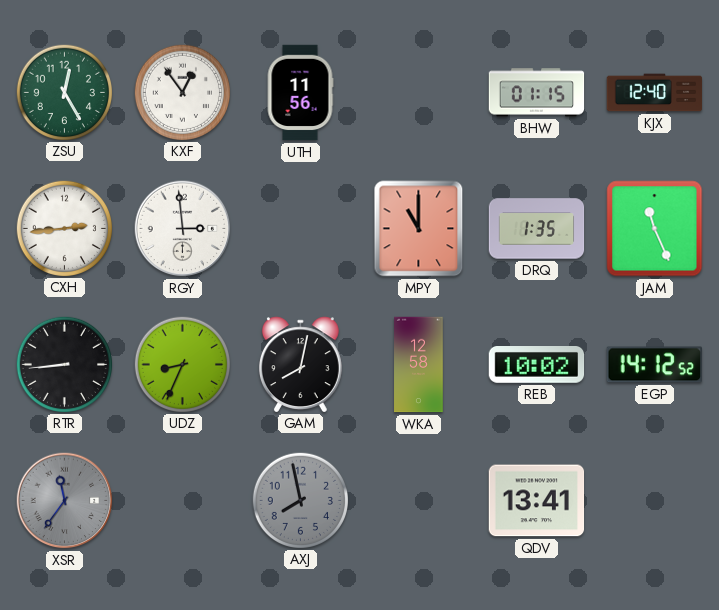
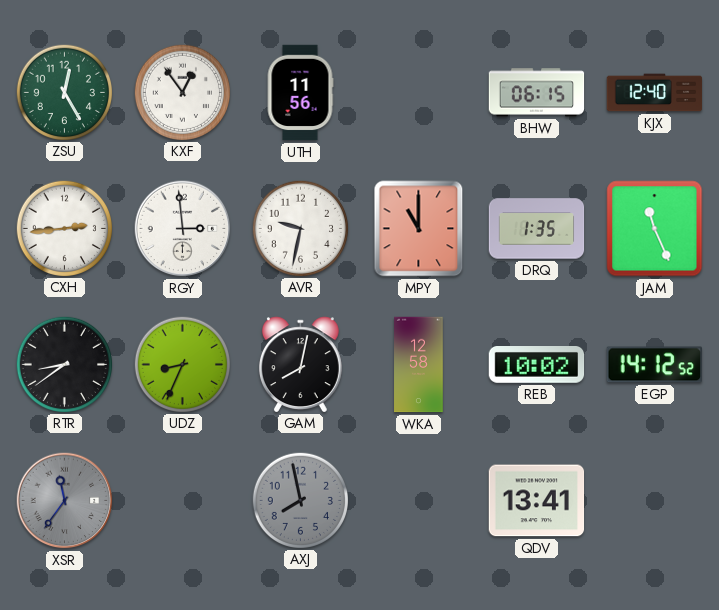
BHW: 01:15 -> 06:15 (537, 93)
AVR: none -> 9:32 (300, 228)
RTR: 8:44 -> 8:39 (64, 364)
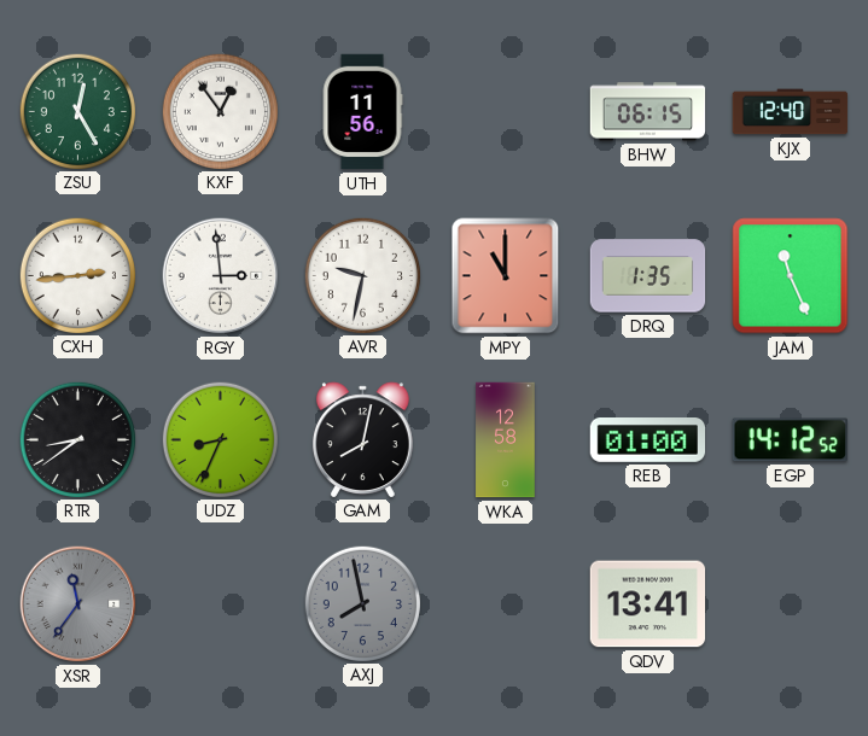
REB: 10:02 -> 01:00 (648, 440)
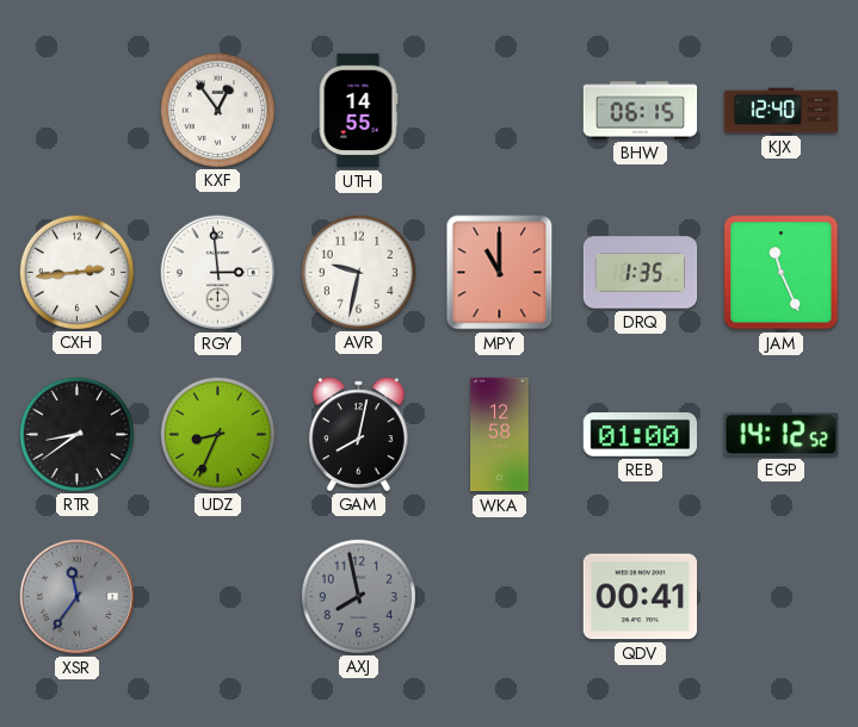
ZSU: 12:25 -> none (77, 111)
UTH: 11:56 -> 14:55 (358, 111)
QDV: 13:41 -> 00:41 (641, 597)
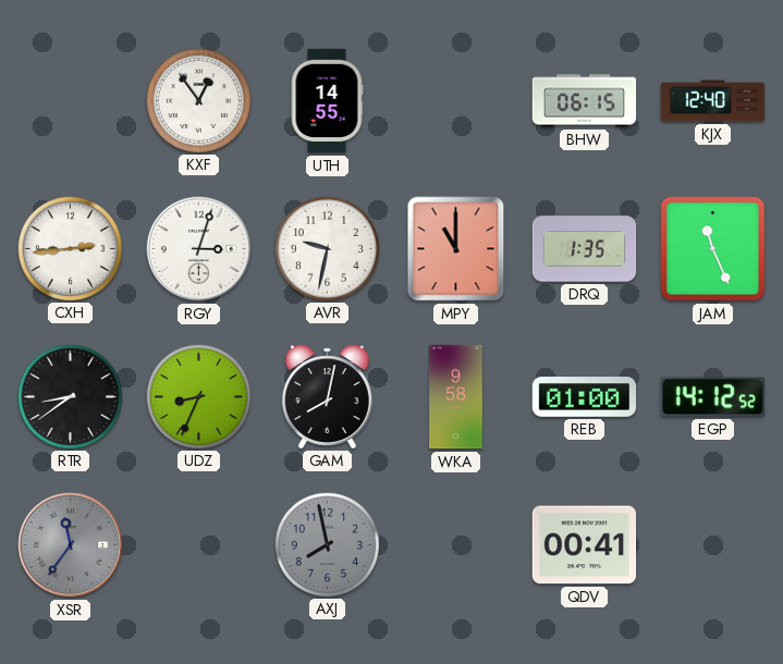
RGY: 2:59 -> 3:03 (199, 249)
WKA: 12:58 -> 9:58 (456, 397)
